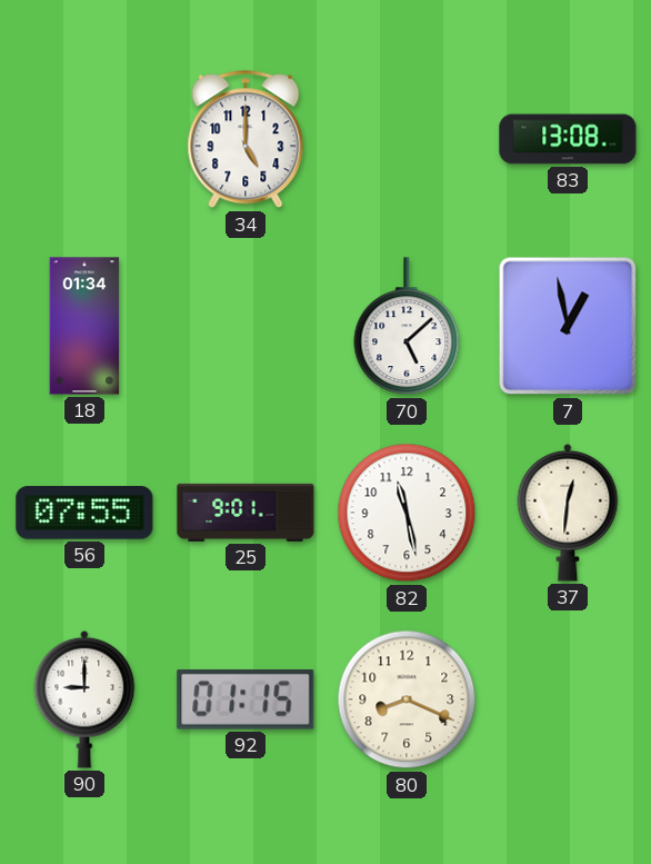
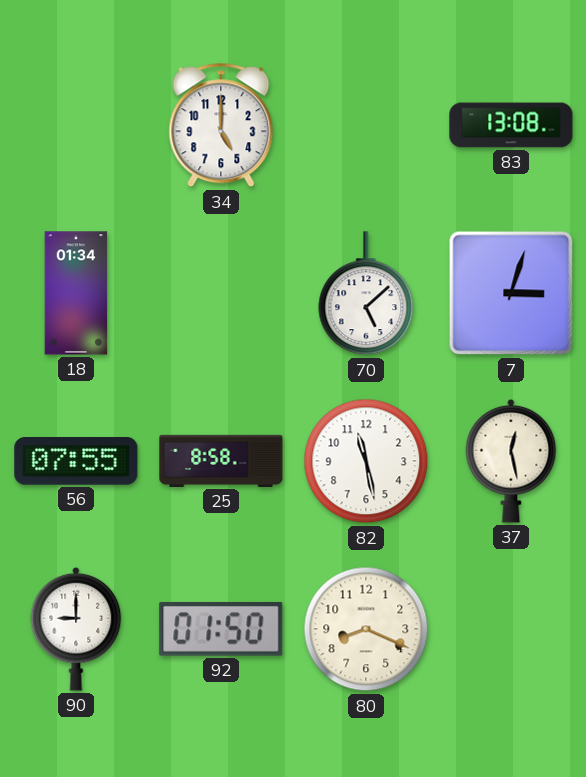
7: 12:58 -> 3:03 (511, 293)
25: 9:01 -> 8:58 (221, 461)
37: 12:31 -> 12:28 (511, 461)
92: 01:15 -> 01:50 (221, 629)
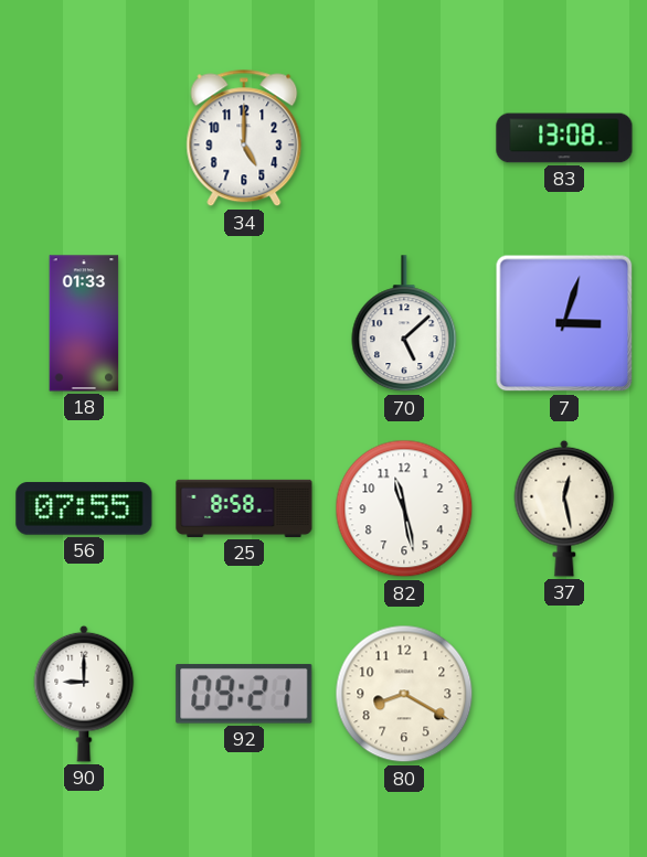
18: 01:34 -> 01:33 (84, 323)
92: 01:50 -> 09:21 (244, 694)
80: 8:19 -> 8:20 (404, 694)
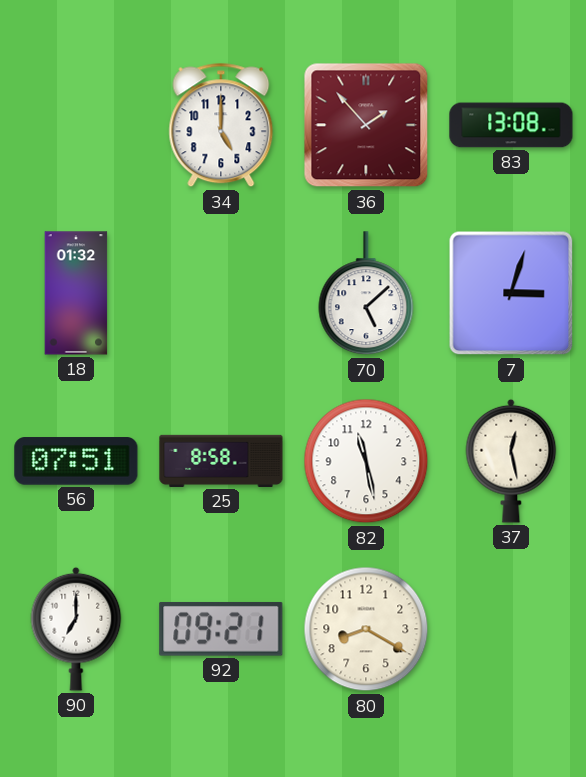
36: none -> 1:53 (366, 125)
18: 01:33 -> 01:32 (76, 293)
56: 07:55 -> 07:51 (76, 461)
90: 9:00 -> 7:00 (76, 629)
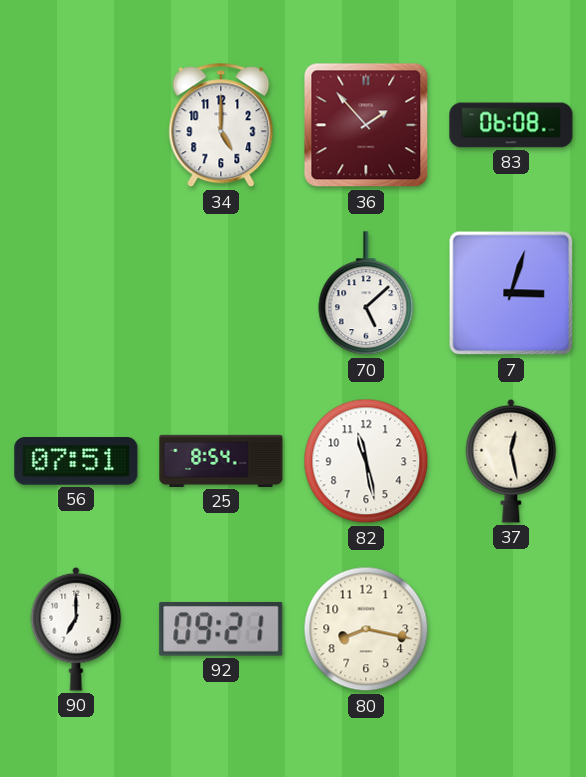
83: 13:08 -> 06:08 (511, 125)
18: 01:32 -> none (76, 293)
25: 8:58 -> 8:54 (221, 461)
80: 8:20 -> 8:17 (366, 629)
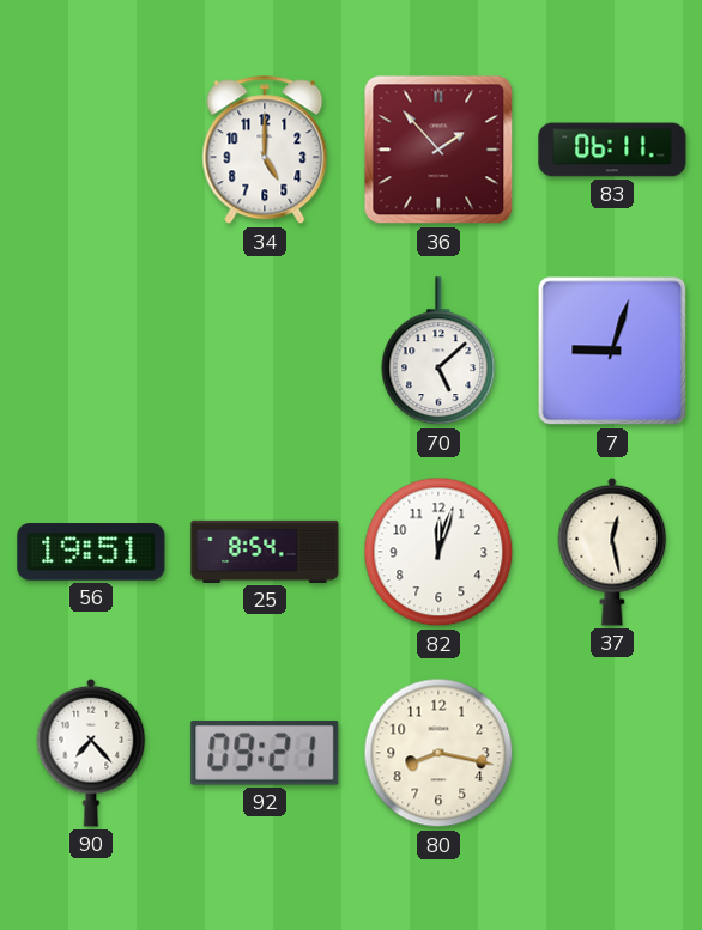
83: 06:08 -> 06:11 (612, 150)
7: 3:03 -> 9:03 (612, 351)
56: 07:51 -> 19:51 (91, 552)
82: 11:28 -> 12:03 (438, 552)
90: 7:00 -> 7:23 (91, 753)
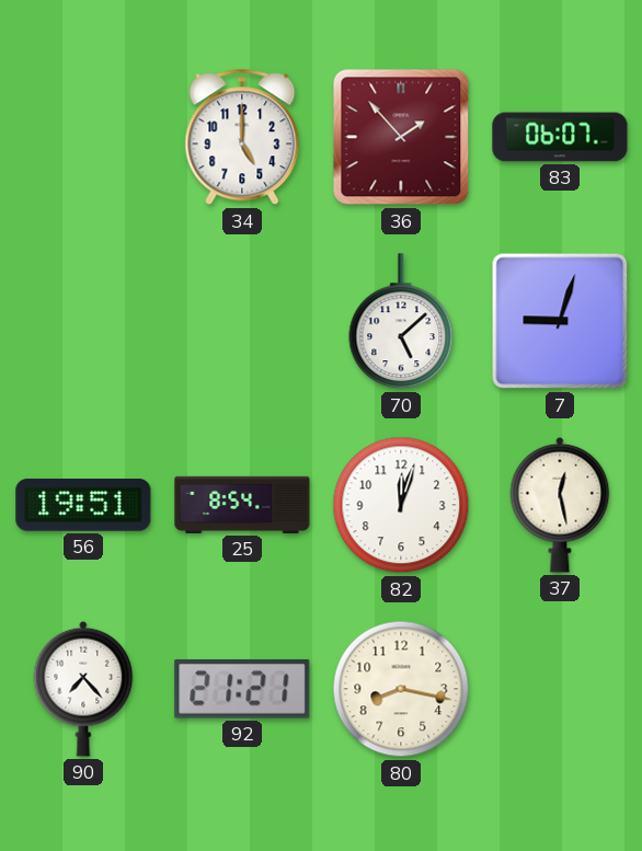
83: 06:11 -> 06:07 (560, 137)
92: 09:21 -> 21:21 (242, 689)
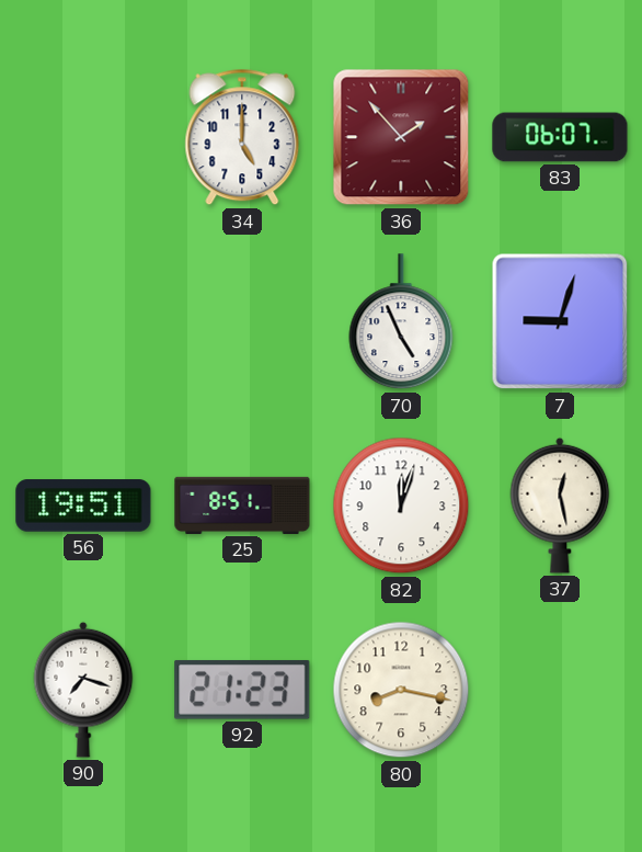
70: 5:08 -> 4:56 (401, 322)
25: 8:54 -> 8:51 (242, 505)
90: 7:23 -> 7:18 (83, 690)
92: 21:21 -> 21:23 (242, 690)
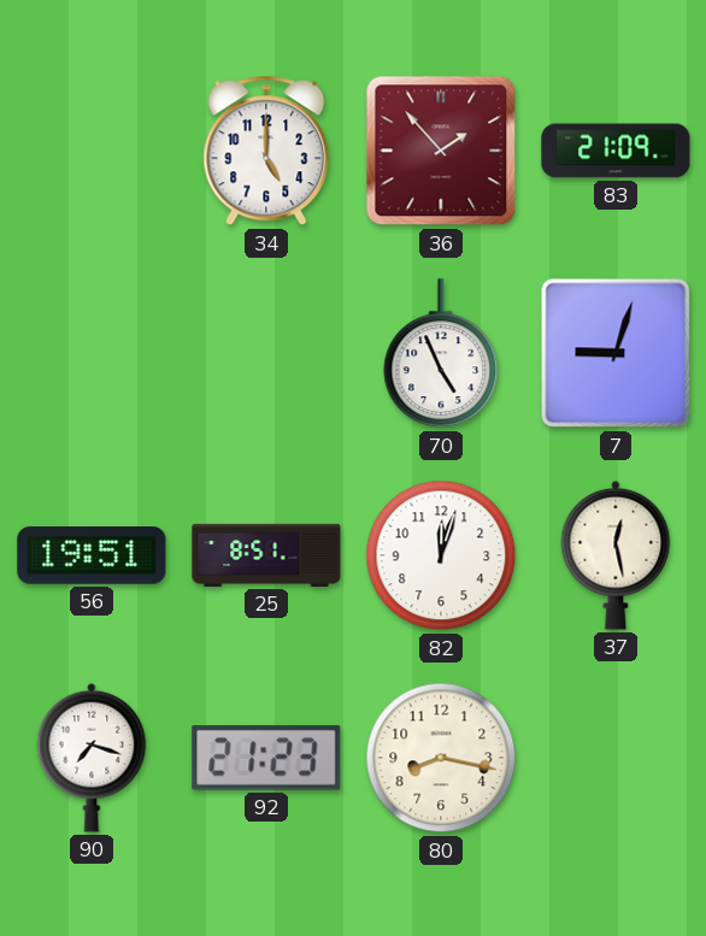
83: 06:07 -> 21:09 (616, 151)
